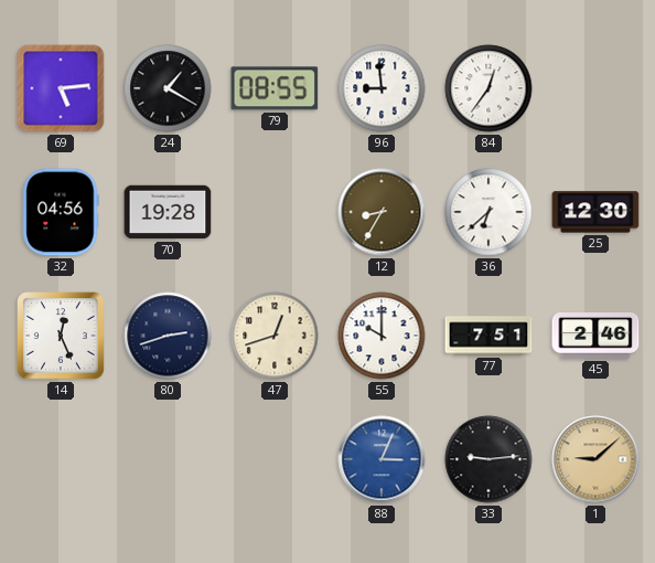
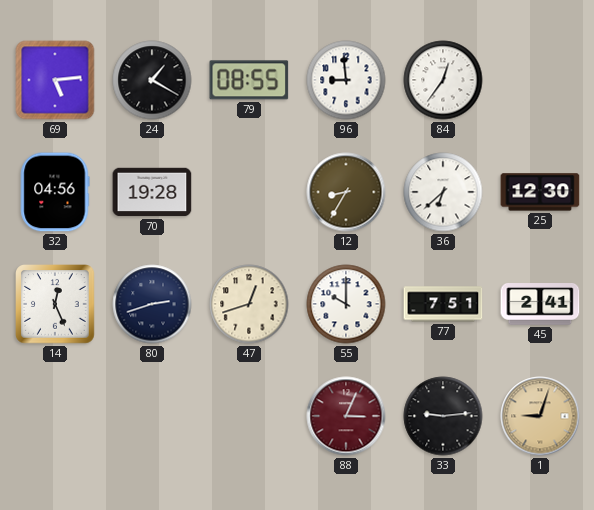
45: 2:46 -> 2:41 (540, 305)
88 dial: blue -> burgundy (346, 416)
1: 9:08 -> 9:03 (540, 416)
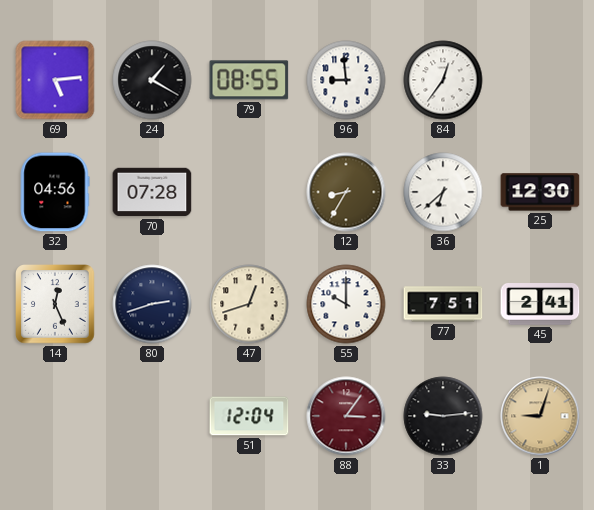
70: 19:28 -> 07:28 (152, 192)
51: none -> 12:04 (249, 416)
88: 3:04 -> 3:06 (346, 416)
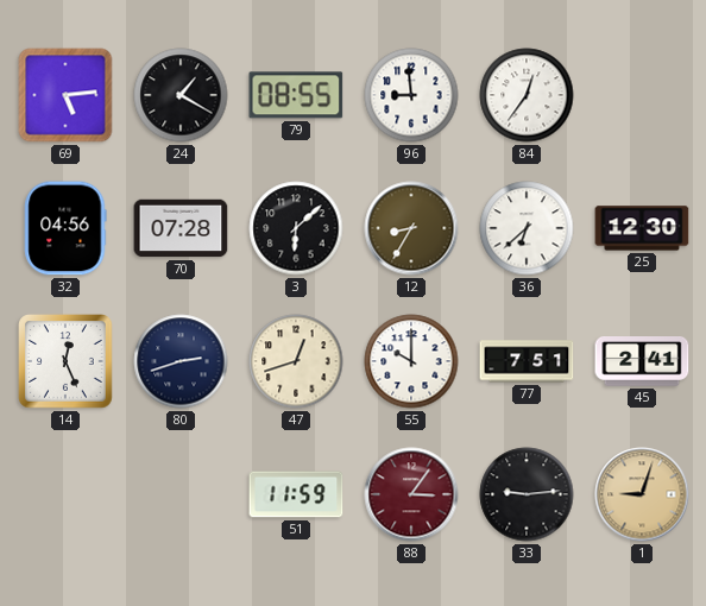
3: none -> 6:08 (296, 228)
51: 12:04 -> 11:59 (296, 494)
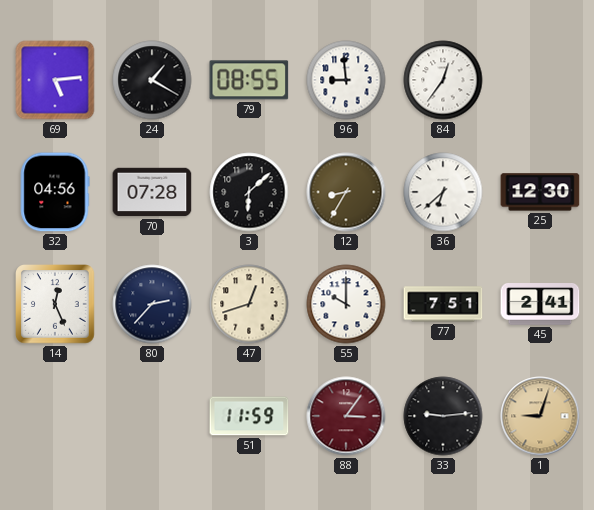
80: 2:42 -> 2:37 (152, 304)
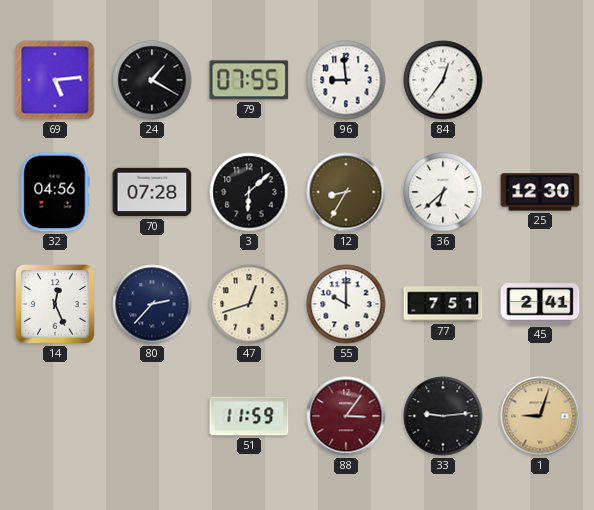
79: 08:55 -> 07:55 (249, 80)
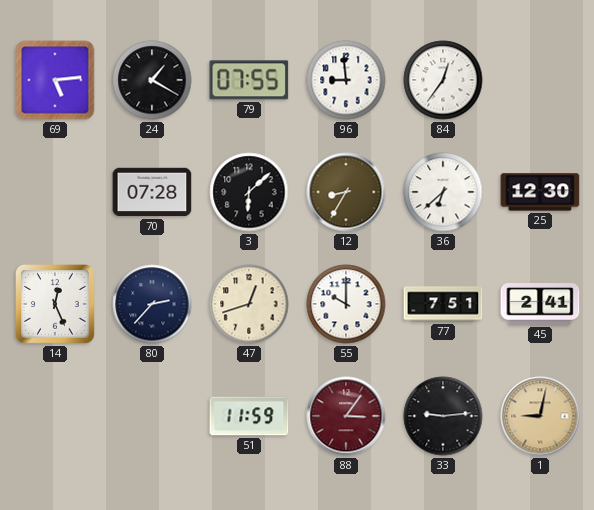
32: 04:56 -> none (55, 192)
1: 9:03 -> 9:02 (540, 416)
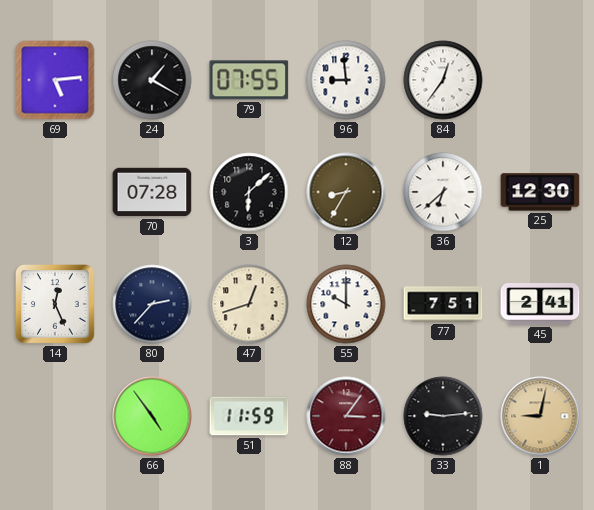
66: none -> 4:54 (152, 416)
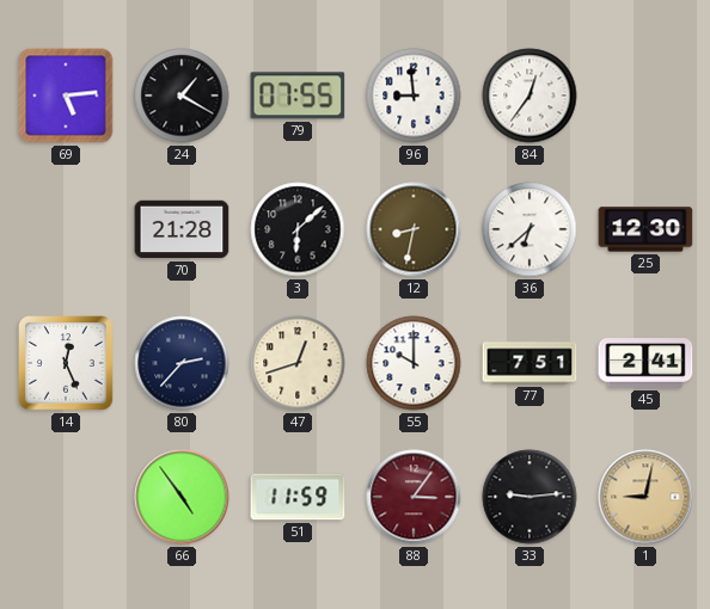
70: 07:28 -> 21:28 (182, 229)
12: 8:35 -> 8:32 (414, 229)
